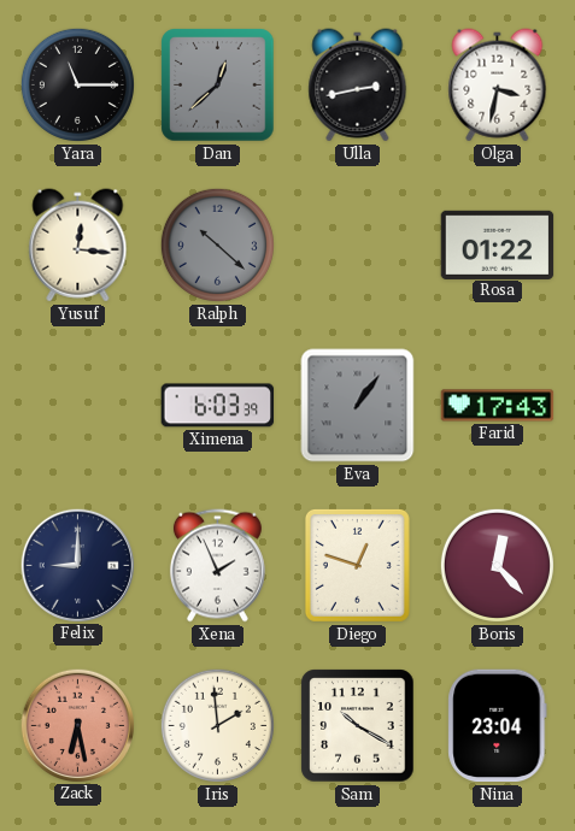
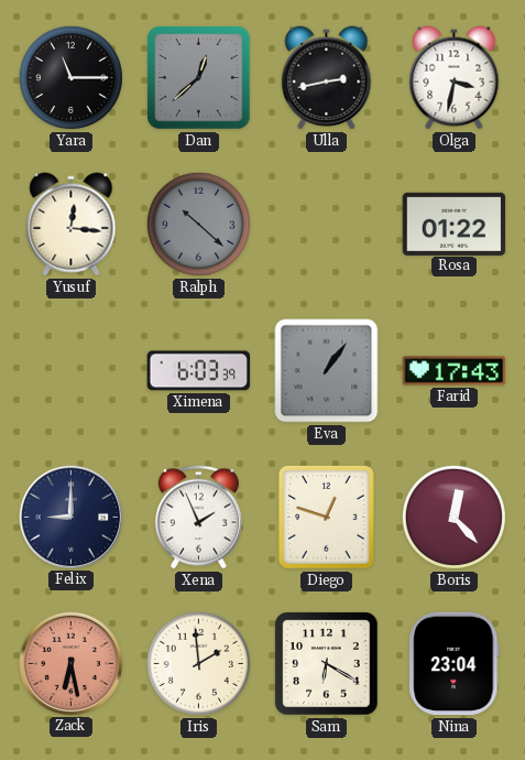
Sam: 10:20 -> 6:20 (327, 664)
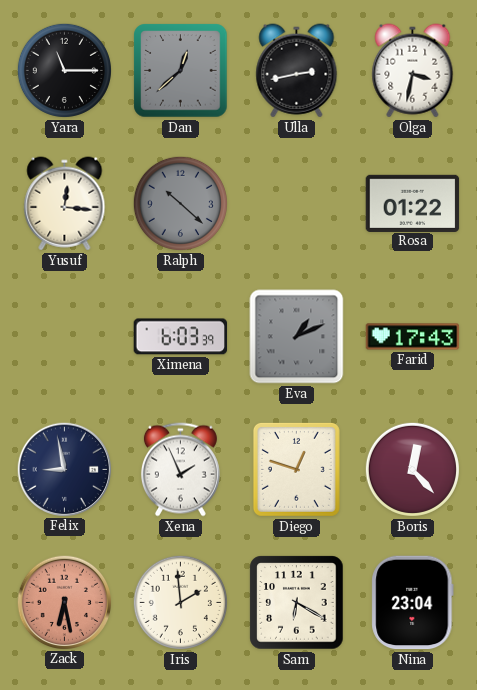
Eva: 1:06 -> 1:11 (297, 337)
Felix: 9:00 -> 8:58 (64, 469)
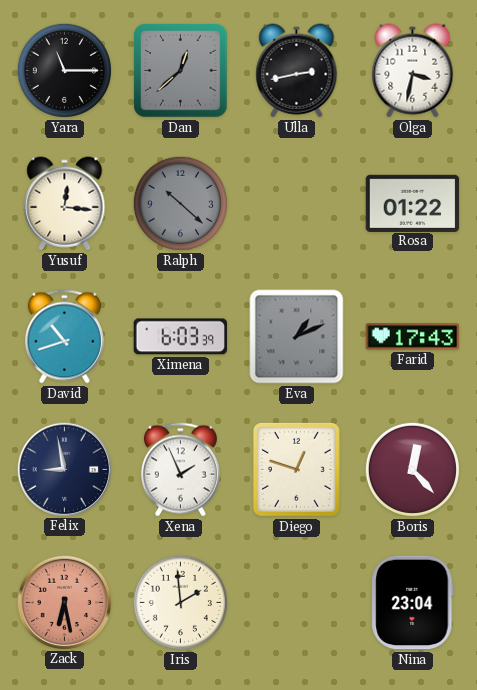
David: none -> 10:42 (64, 337)
Sam: 6:20 -> none (297, 603)
